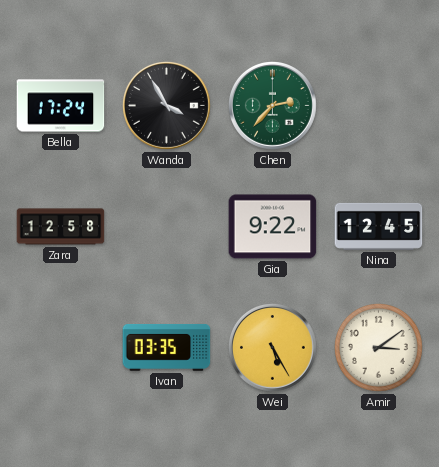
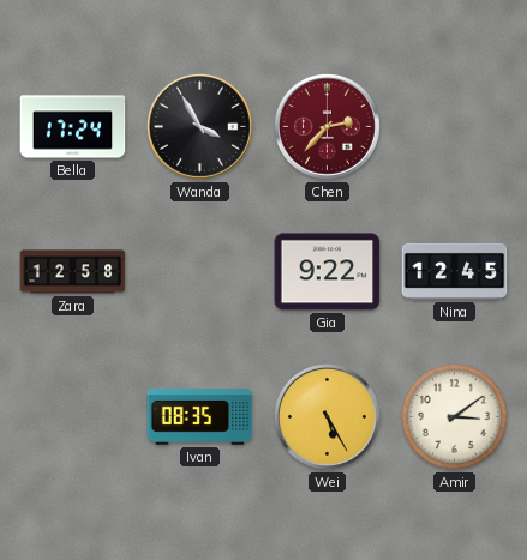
Chen dial: green -> burgundy (327, 126)
Ivan: 03:35 -> 08:35 (200, 416)
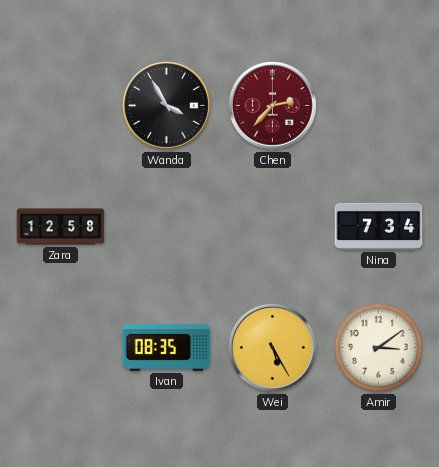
Bella: 17:24 -> none (73, 127)
Gia: 9:22 -> none (328, 272)
Nina: 12:45 -> 7:34 (379, 226)
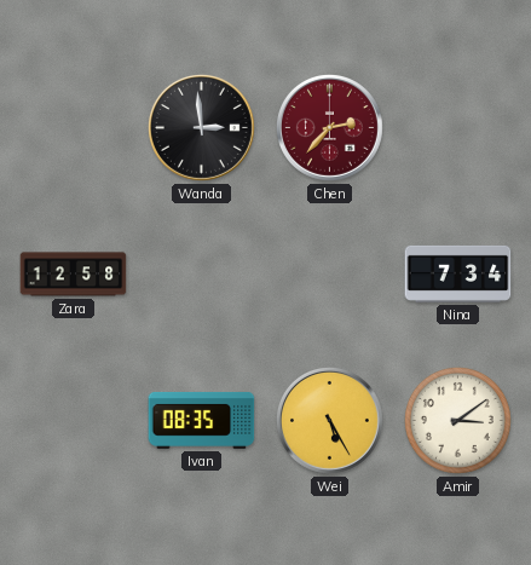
Wanda: 3:55 -> 2:59 (201, 127)
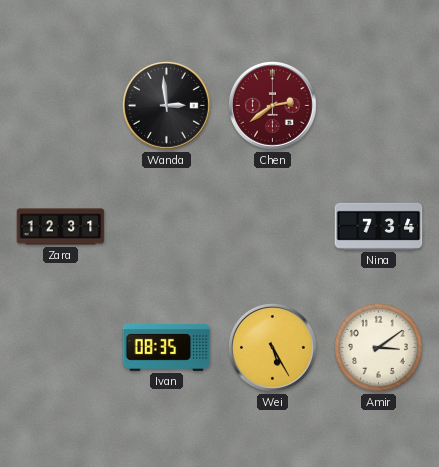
Chen: 2:37 -> 2:39 (272, 105)
Zara: 12:58 -> 12:31 (61, 227)
